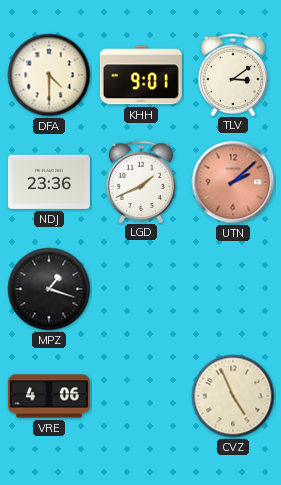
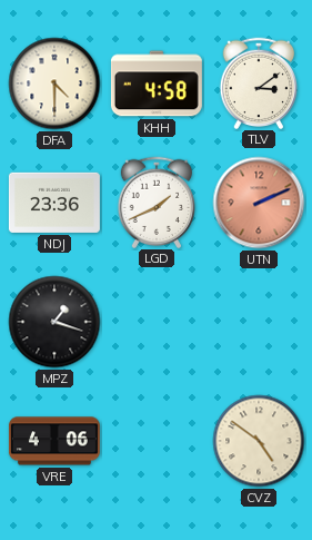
KHH: 9:01 -> 4:58 (157, 84)
UTN: 2:08 -> 2:11 (259, 203)
CVZ: 4:56 -> 4:51 (259, 441)
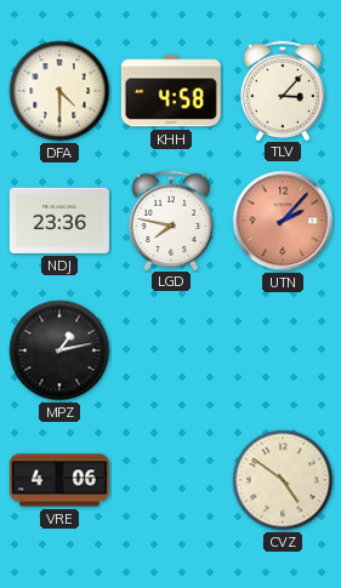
TLV: 3:09 -> 3:07 (283, 90)
LGD: 1:41 -> 7:47 (171, 219)
UTN: 2:11 -> 2:07 (283, 221)
MPZ: 1:18 -> 1:13 (59, 350)
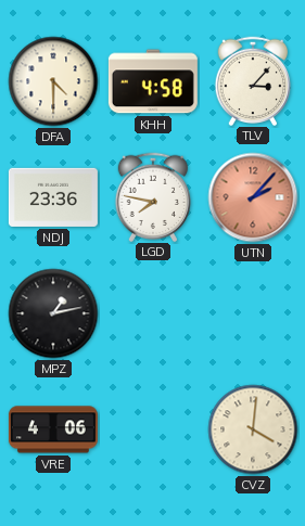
CVZ: 4:51 -> 4:01 (253, 429)
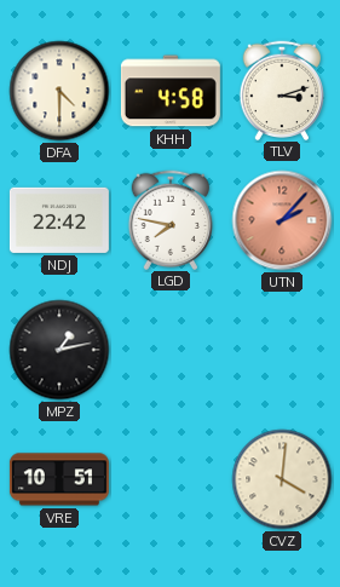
TLV: 3:07 -> 3:12 (282, 90)
NDJ: 23:36 -> 22:42 (59, 220)
VRE: 4:06 -> 10:51 (59, 479)
